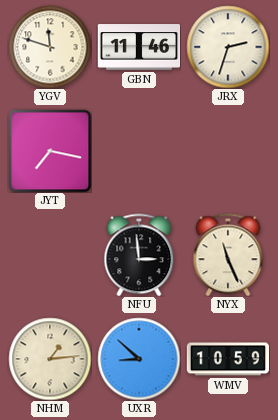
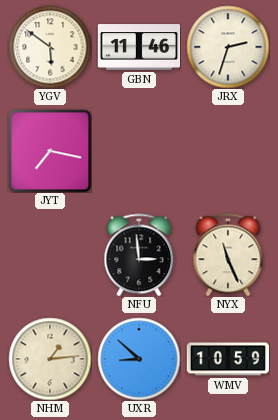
YGV: 11:48 -> 5:51 (50, 47)
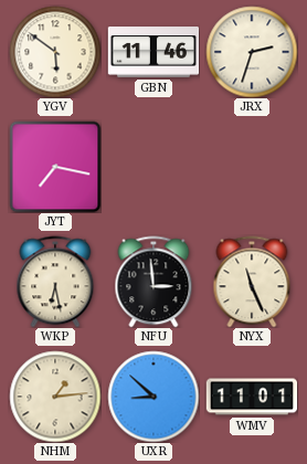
WKP: none -> 6:28 (55, 282)
WMV: 10:59 -> 11:01 (252, 397)
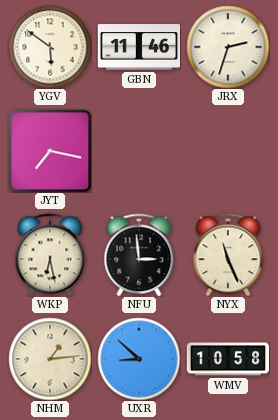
WMV: 11:01 -> 10:58 (228, 359)
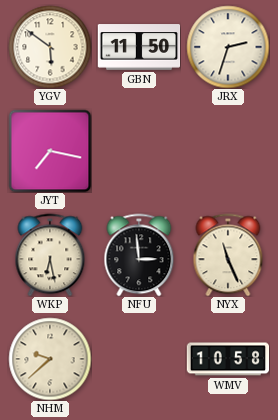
GBN: 11:46 -> 11:50 (139, 47)
NHM: 1:14 -> 9:38 (50, 359)
UXR: 8:52 -> none (139, 359)
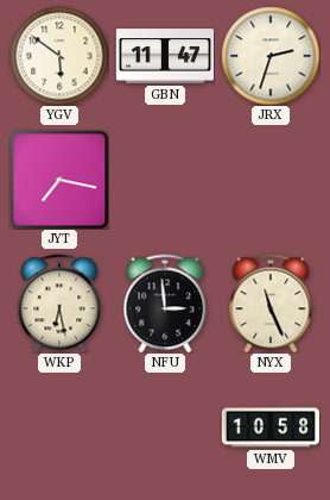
GBN: 11:50 -> 11:47 (165, 56)
NHM: 9:38 -> none (50, 359)
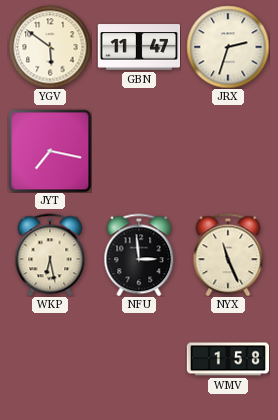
WMV: 10:58 -> 1:58 (228, 359)
